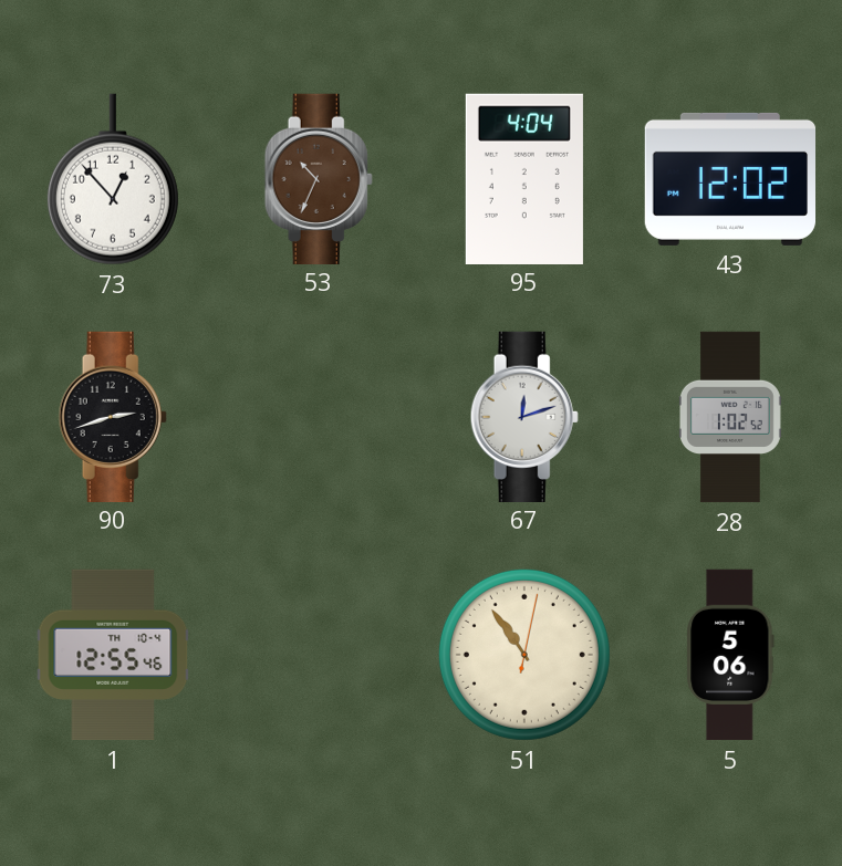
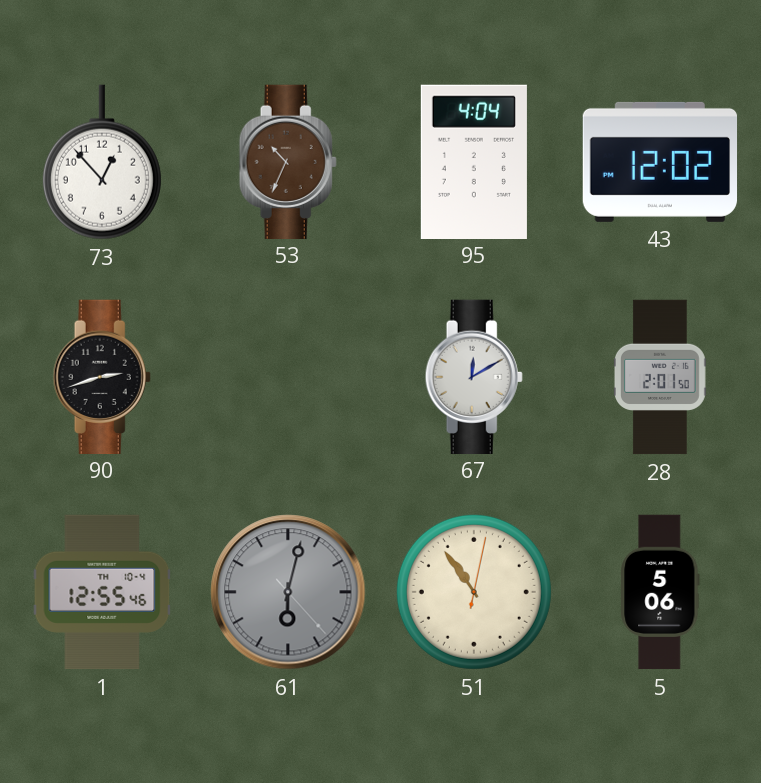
67: 12:12 -> 12:10 (474, 376)
28: 1:02 -> 2:01 (660, 377)
61: none -> 6:02 (288, 592)
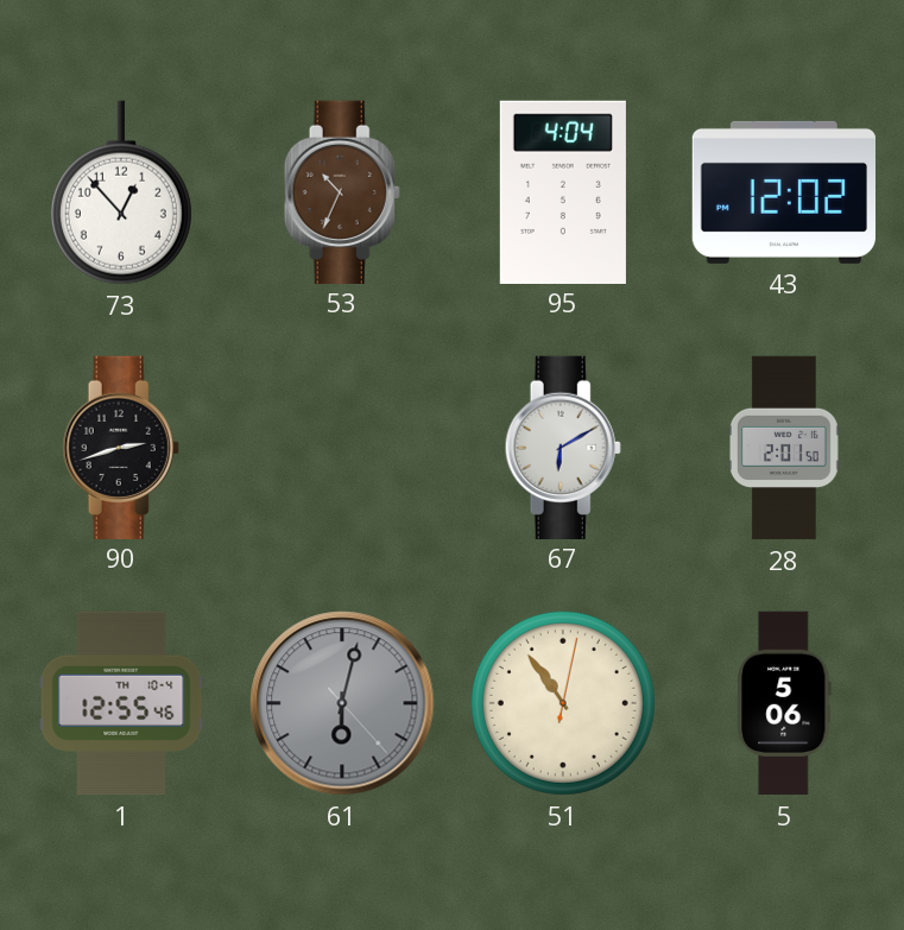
67: 12:10 -> 6:10 (563, 447)
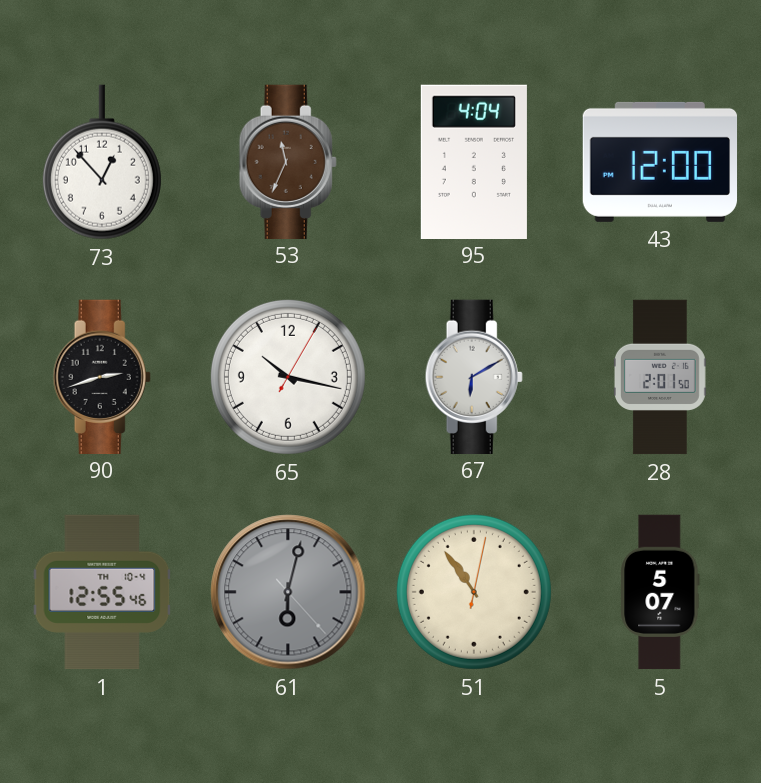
53: 10:34 -> 11:34 (288, 161)
43: 12:02 -> 12:00 (660, 162)
65: none -> 10:17 (288, 377)
5: 5:06 -> 5:07 (660, 592)
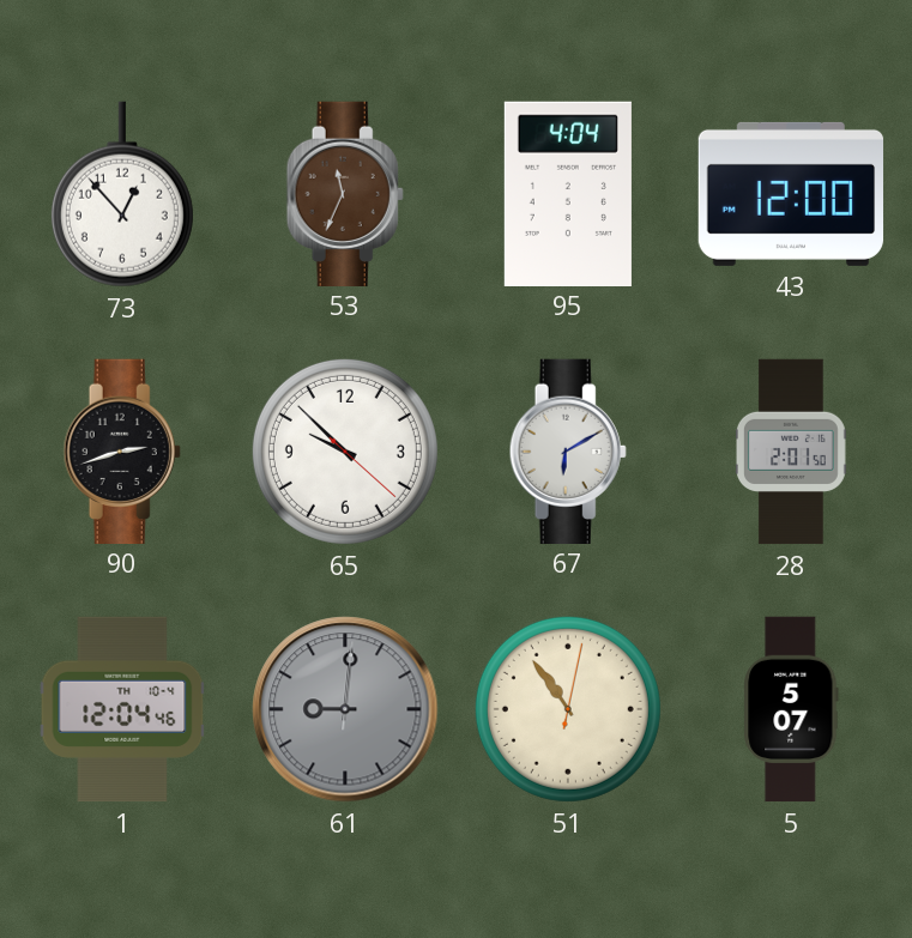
65: 10:17 -> 9:52 (345, 452)
1: 12:55 -> 12:04 (122, 709)
61: 6:02 -> 9:01 (345, 709)
